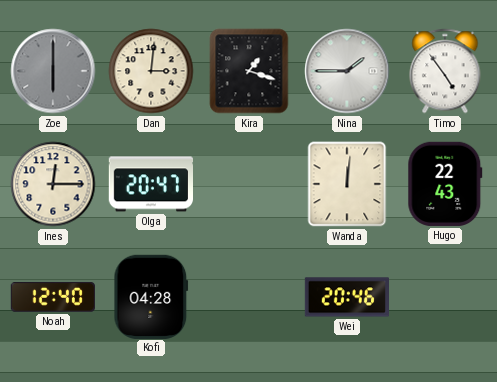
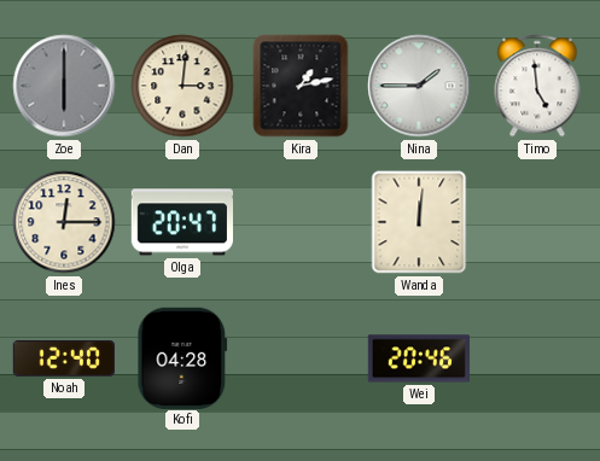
Kira: 1:18 -> 1:13 (301, 86)
Timo: 4:54 -> 4:59 (537, 86)
Hugo: 22:43 -> none (445, 184)
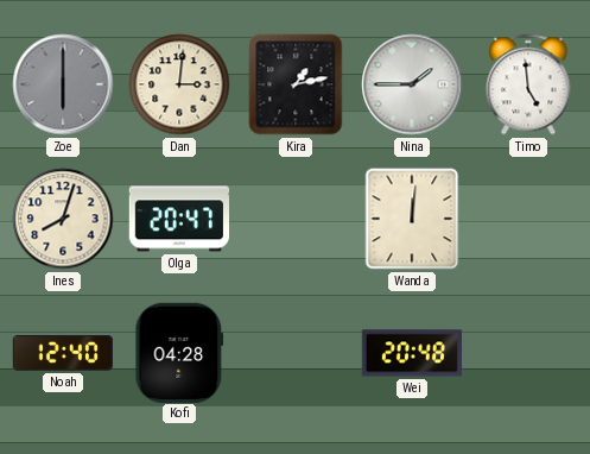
Ines: 12:15 -> 8:03 (63, 219)
Wei: 20:46 -> 20:48 (411, 353)
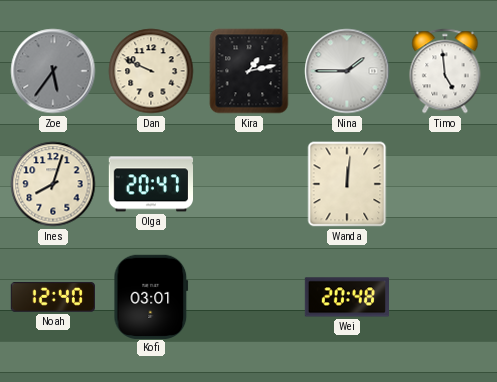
Zoe: 6:00 -> 5:36 (53, 71)
Dan: 3:01 -> 9:49 (151, 71)
Kofi: 04:28 -> 03:01 (151, 296)
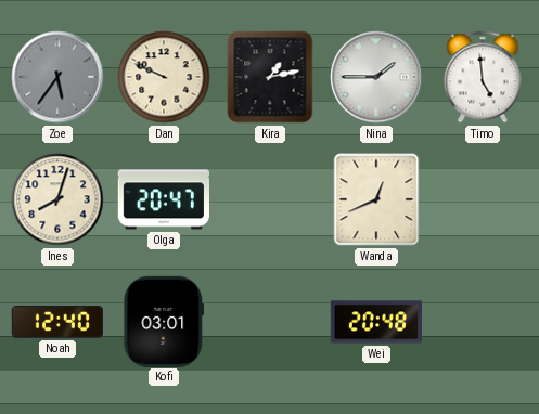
Wanda: 12:01 -> 12:41 (376, 199)
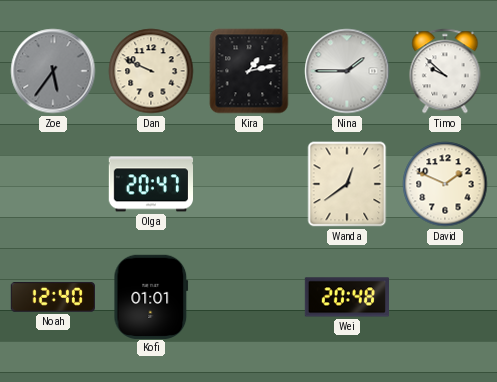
Timo: 4:59 -> 9:52 (445, 71)
Ines: 8:03 -> none (57, 199)
Wanda: 12:41 -> 12:39 (347, 184)
David: none -> 1:49 (445, 184)
Kofi: 03:01 -> 01:01 (151, 296)
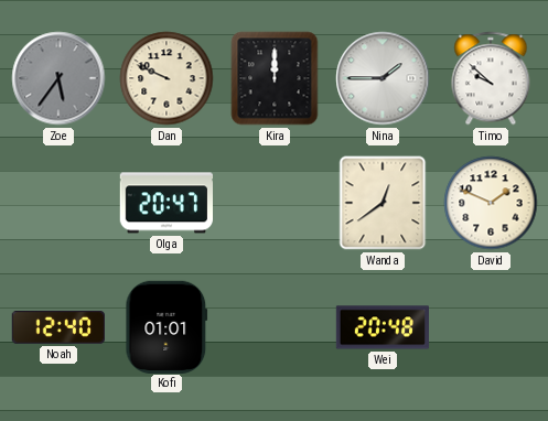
Kira: 1:13 -> 12:00 (275, 78)
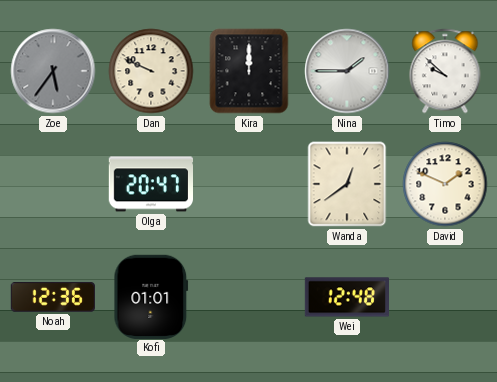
Noah: 12:40 -> 12:36 (53, 298)
Wei: 20:48 -> 12:48 (346, 297)
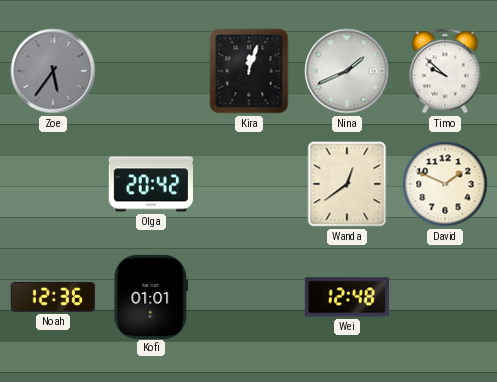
Dan: 9:49 -> none (151, 71)
Kira: 12:00 -> 12:03 (249, 71)
Nina: 1:45 -> 1:41 (347, 71)
Olga: 20:47 -> 20:42 (150, 184)
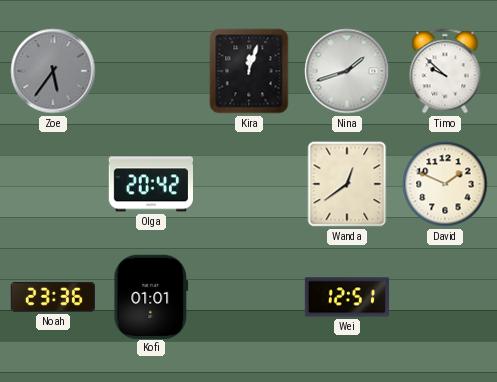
Nina: 1:41 -> 1:42 (347, 71)
Noah: 12:36 -> 23:36 (53, 298)
Wei: 12:48 -> 12:51 (346, 297)
